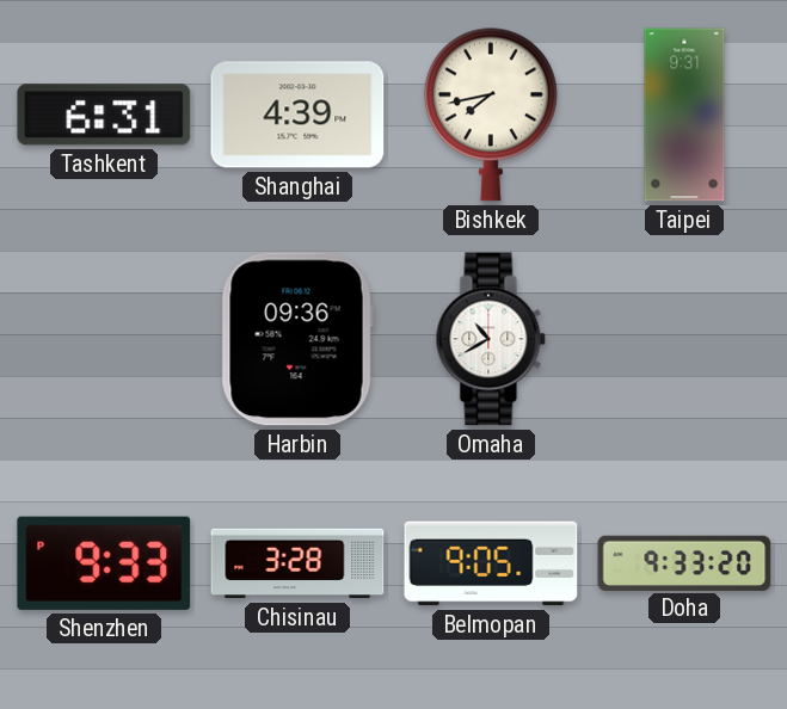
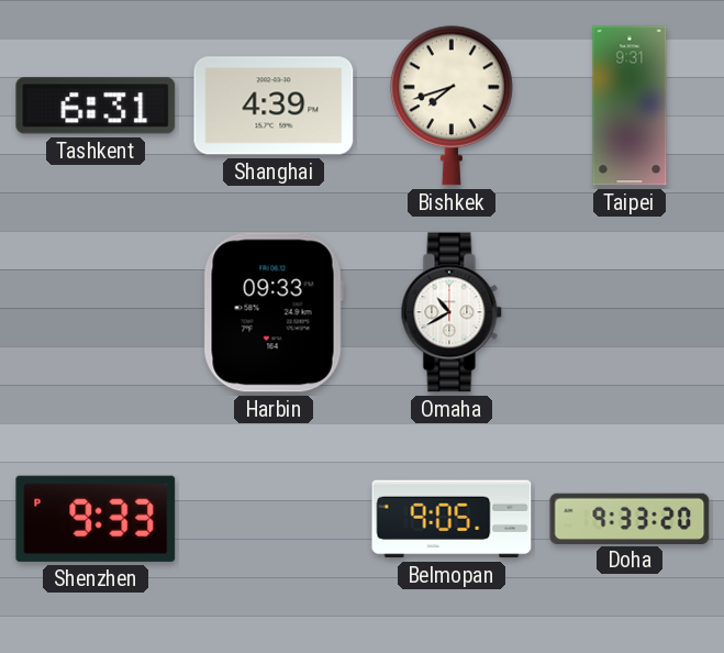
Bishkek: 7:43 -> 7:42 (452, 106)
Harbin: 09:36 -> 09:33 (274, 312)
Chisinau: 3:28 -> none (297, 563)
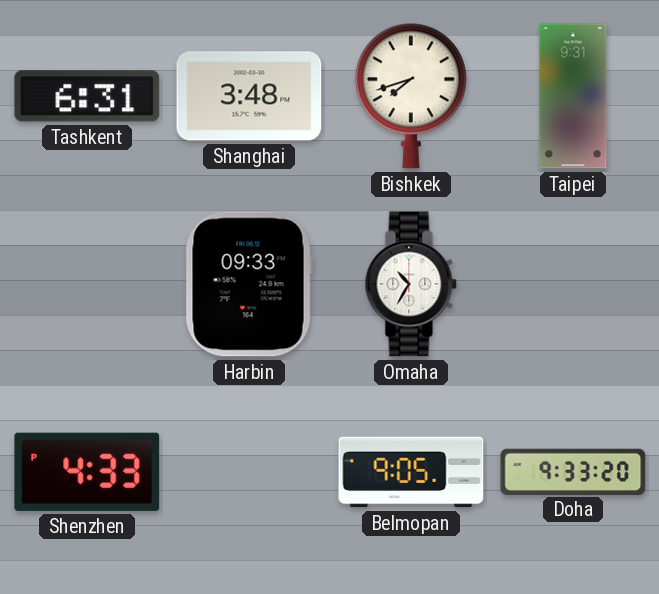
Shanghai: 4:39 -> 3:48 (249, 96)
Omaha: 10:40 -> 10:35 (411, 284)
Shenzhen: 9:33 -> 4:33 (87, 472)
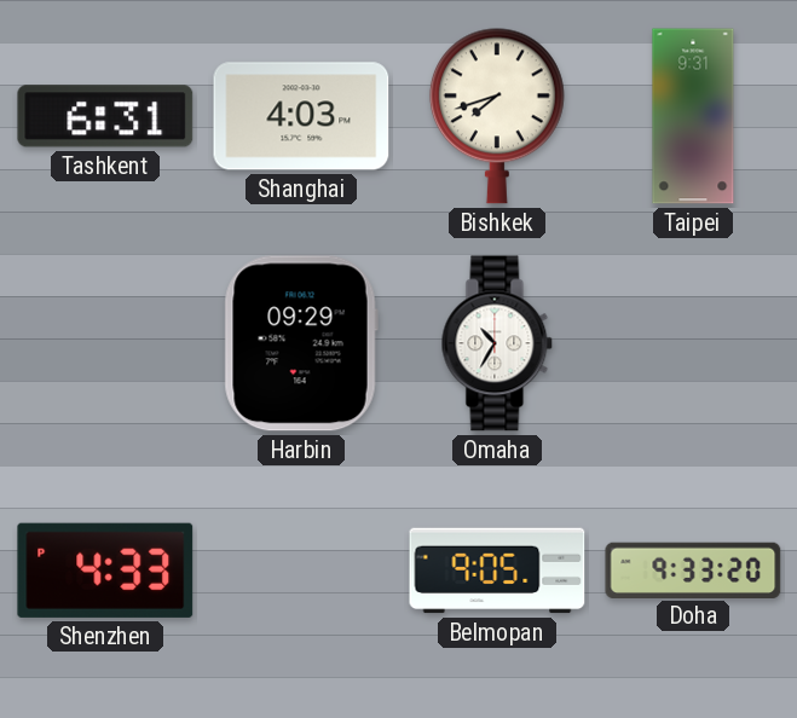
Shanghai: 3:48 -> 4:03 (301, 116)
Harbin: 09:33 -> 09:29 (301, 343)
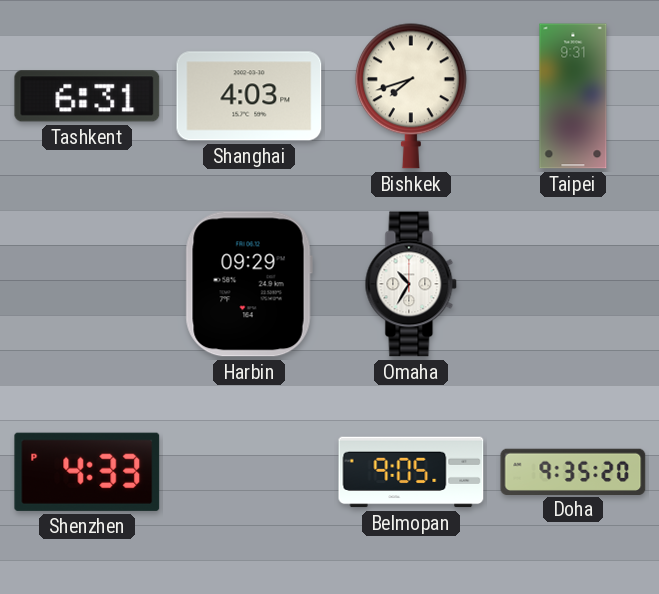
Doha: 9:33 -> 9:35 (573, 471)
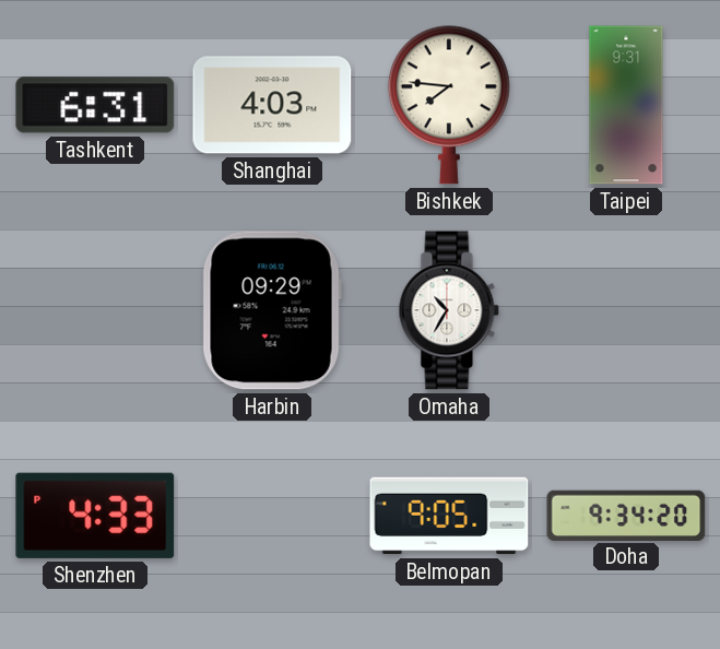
Bishkek: 7:42 -> 7:46 (449, 105)
Doha: 9:35 -> 9:34 (626, 515)
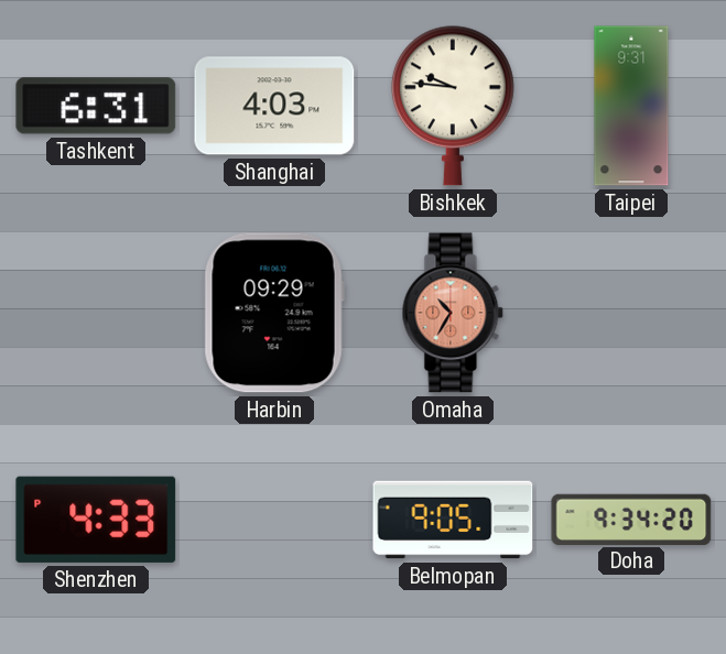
Bishkek: 7:46 -> 9:46 (453, 106)
Omaha dial: white -> salmon (453, 313)
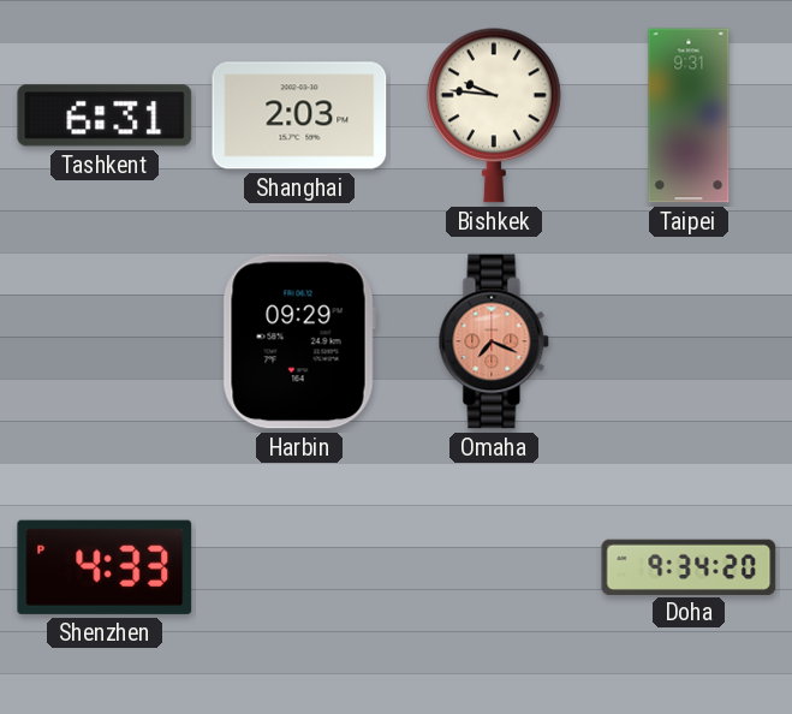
Shanghai: 4:03 -> 2:03 (299, 115)
Omaha: 10:35 -> 7:19 (494, 341)
Belmopan: 9:05 -> none (453, 520)
